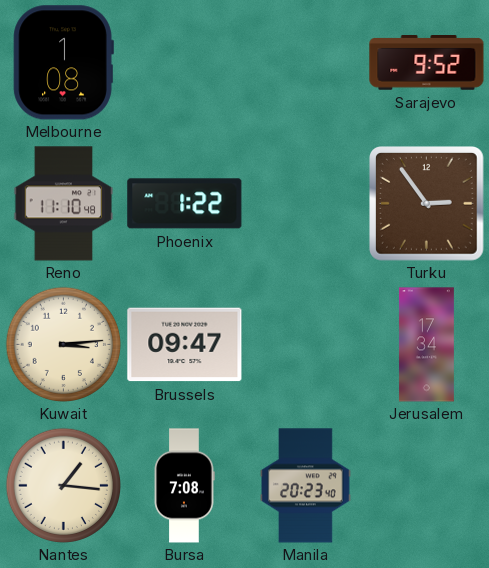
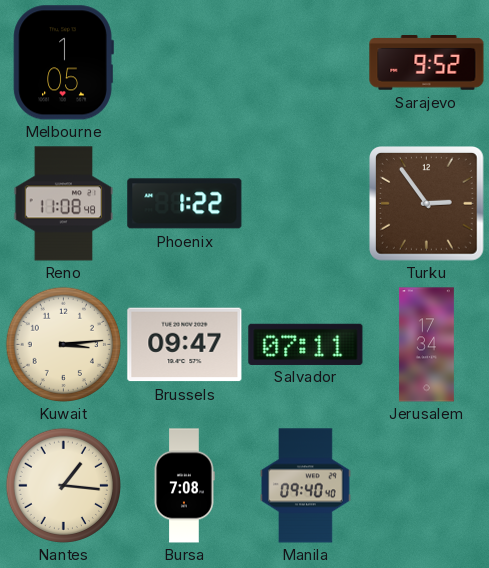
Melbourne: 1:08 -> 1:05 (63, 63)
Reno: 11:10 -> 11:08 (64, 204)
Salvador: none -> 07:11 (306, 344)
Manila: 20:23 -> 09:40 (306, 486)
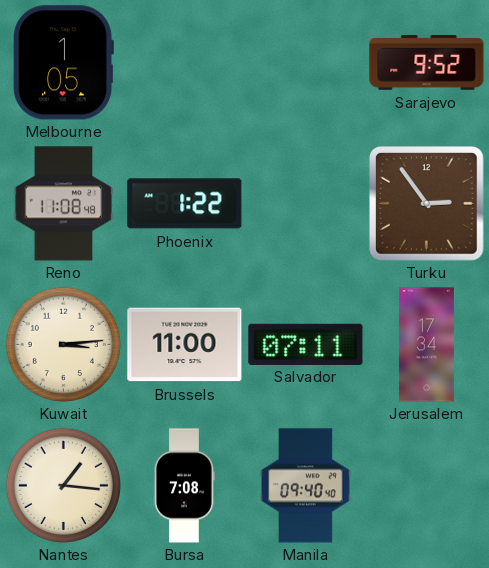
Brussels: 09:47 -> 11:00 (185, 345)
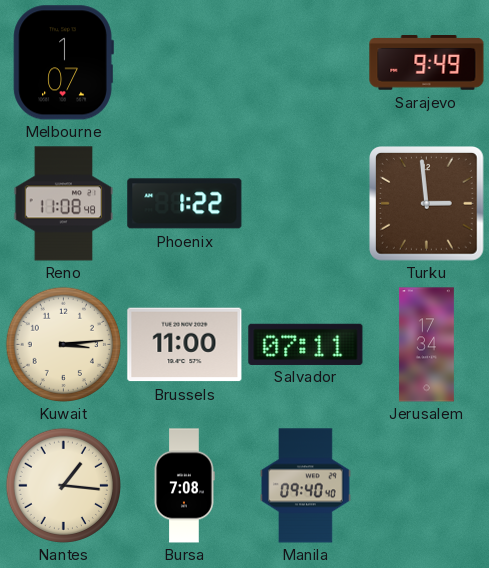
Melbourne: 1:05 -> 1:07 (63, 63)
Sarajevo: 9:52 -> 9:49 (427, 63)
Turku: 2:54 -> 2:59 (427, 204)
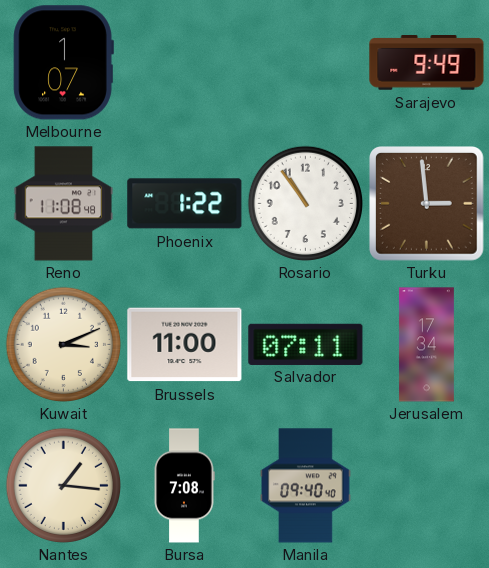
Rosario: none -> 10:54 (305, 203)
Kuwait: 3:14 -> 3:11 (63, 344)
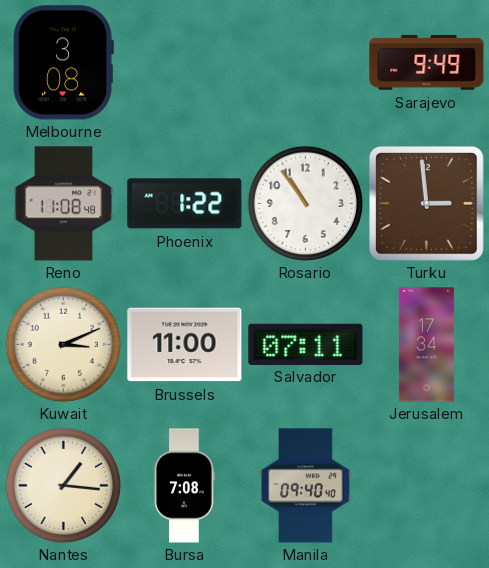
Melbourne: 1:07 -> 3:08 (63, 63)
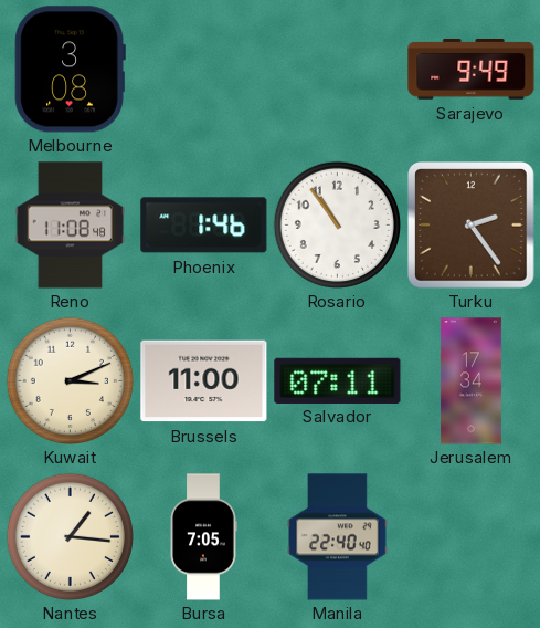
Phoenix: 1:22 -> 1:46 (204, 226)
Turku: 2:59 -> 2:24 (472, 226)
Bursa: 7:08 -> 7:05 (203, 537)
Manila: 09:40 -> 22:40 (338, 537)
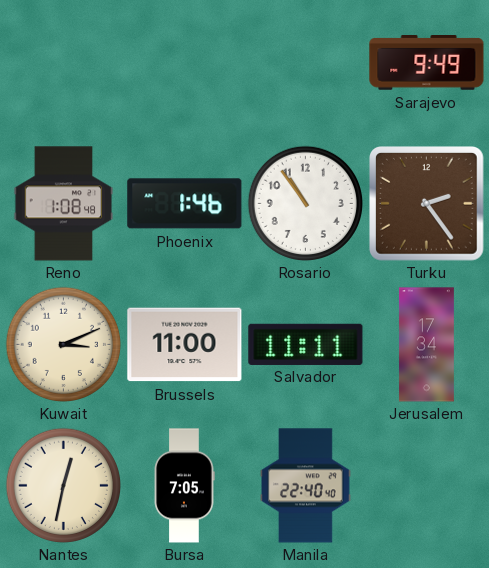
Melbourne: 3:08 -> none (70, 70)
Reno: 11:08 -> 1:08 (64, 204)
Salvador: 07:11 -> 11:11 (306, 344)
Nantes: 1:16 -> 12:32 (63, 485)
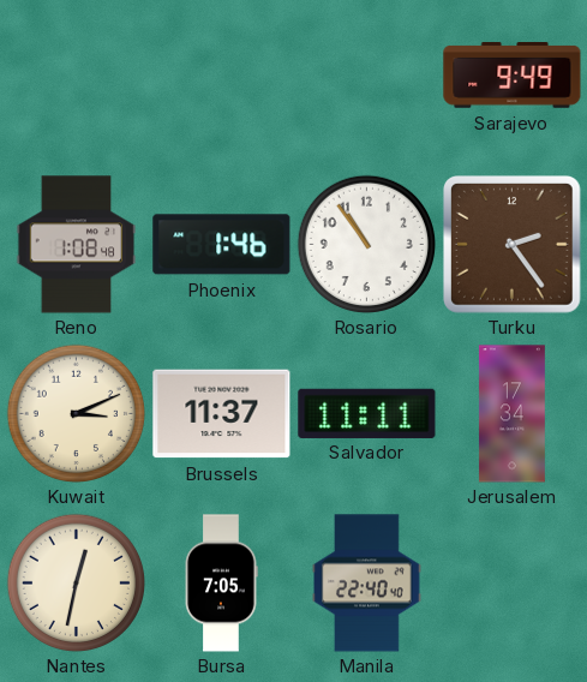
Brussels: 11:00 -> 11:37 (222, 414)
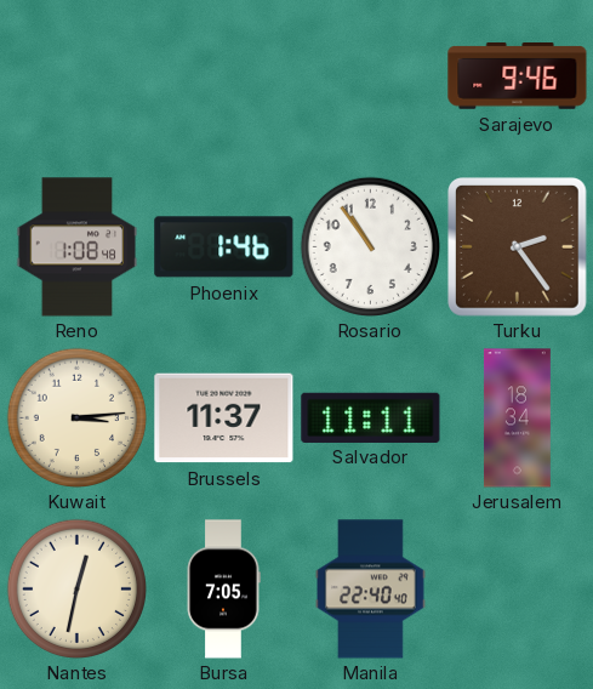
Sarajevo: 9:49 -> 9:46 (518, 76)
Kuwait: 3:11 -> 3:14 (76, 417)
Jerusalem: 17:34 -> 18:34 (517, 418)
